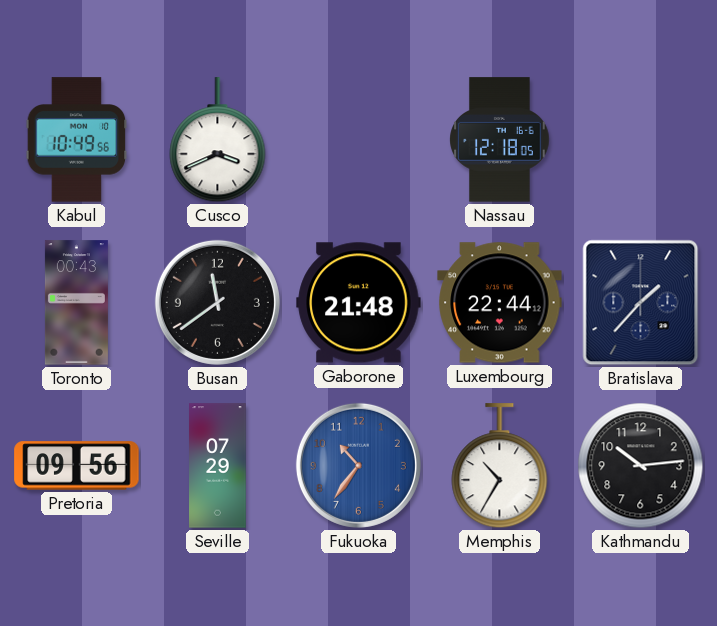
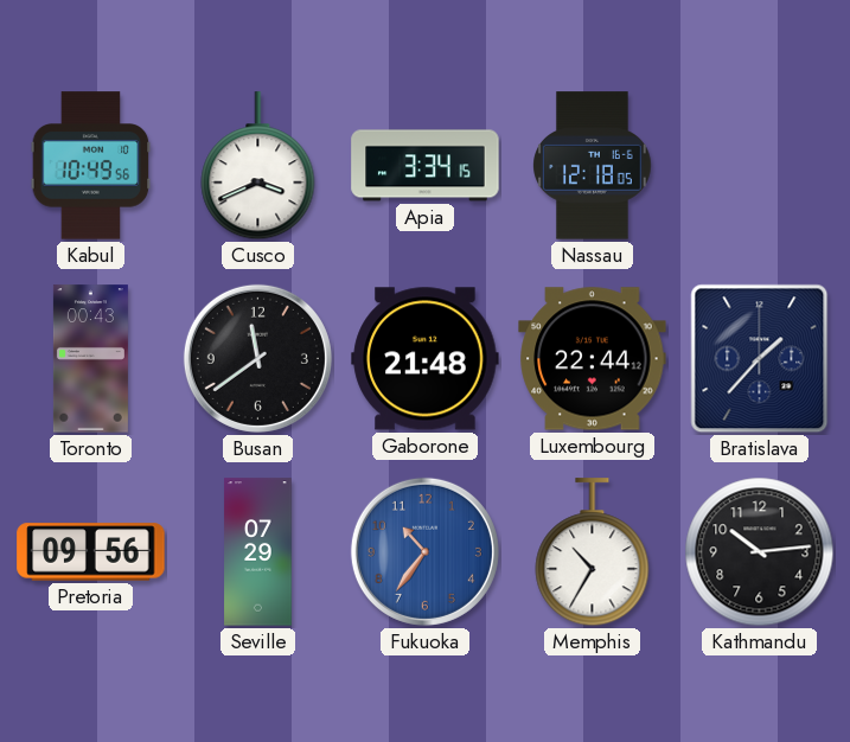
Apia: none -> 3:34 (426, 166)
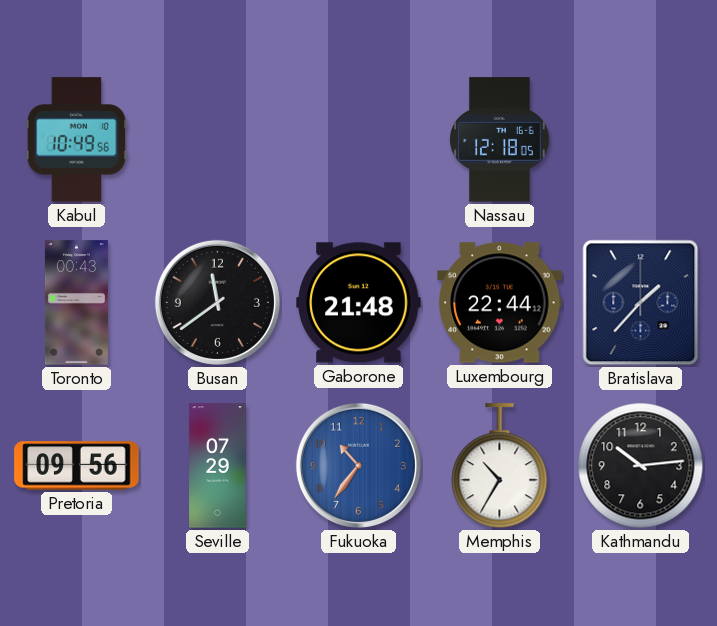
Cusco: 3:41 -> none (258, 166)
Apia: 3:34 -> none (426, 166)
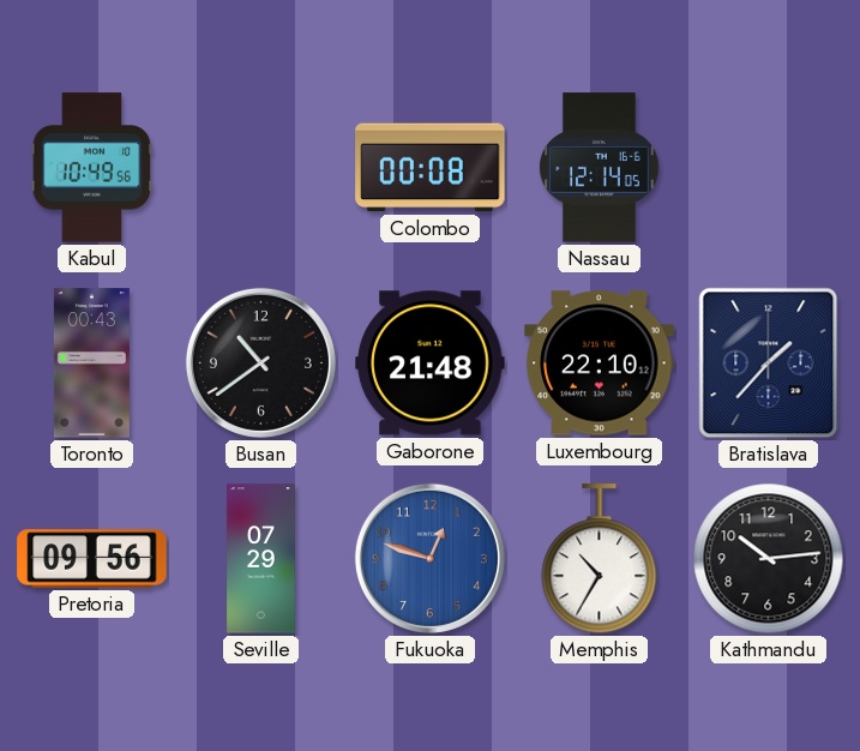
Colombo: none -> 00:08 (431, 168)
Nassau: 12:18 -> 12:14 (600, 168)
Busan: 11:39 -> 10:39 (260, 362)
Luxembourg: 22:44 -> 22:10 (600, 364)
Fukuoka: 10:36 -> 12:48 (429, 558)
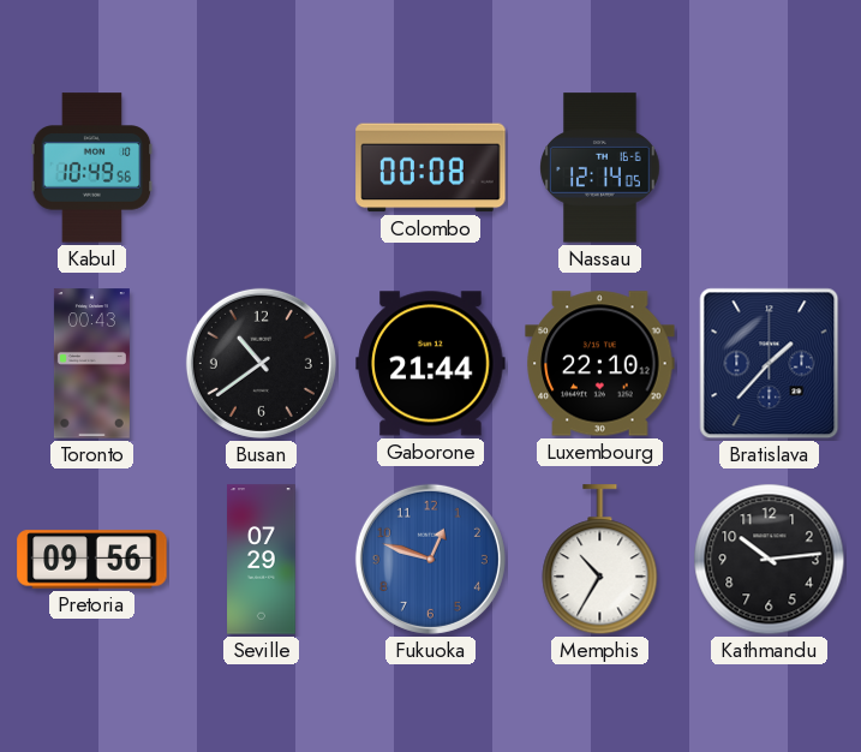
Gaborone: 21:48 -> 21:44 (431, 364)
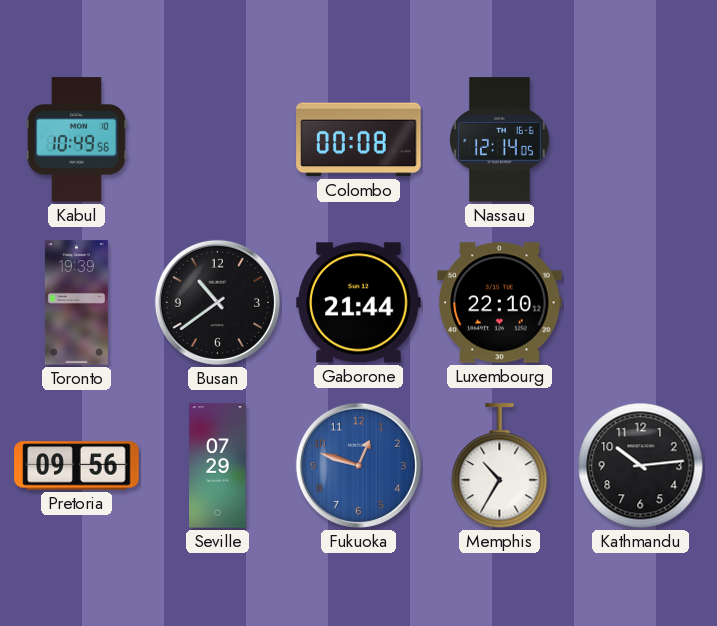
Toronto: 00:43 -> 19:39 (76, 303)
Bratislava: 1:37 -> none (770, 364)
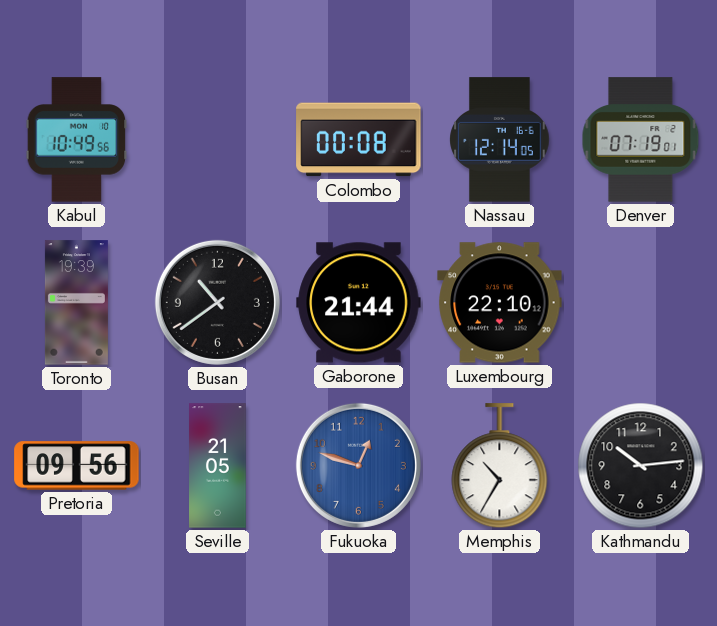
Denver: none -> 07:19 (641, 140)
Seville: 07:29 -> 21:05 (218, 466)
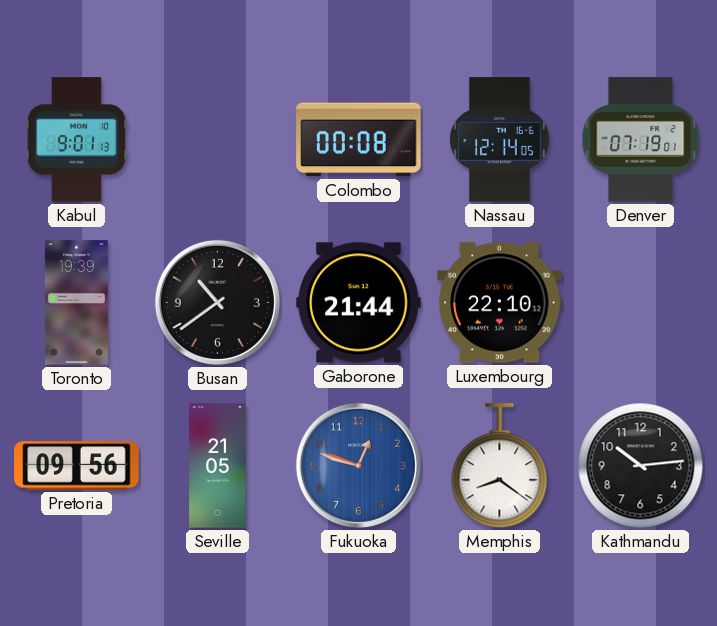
Kabul: 10:49 -> 9:01 (77, 140)
Memphis: 10:35 -> 8:21 (500, 466)
